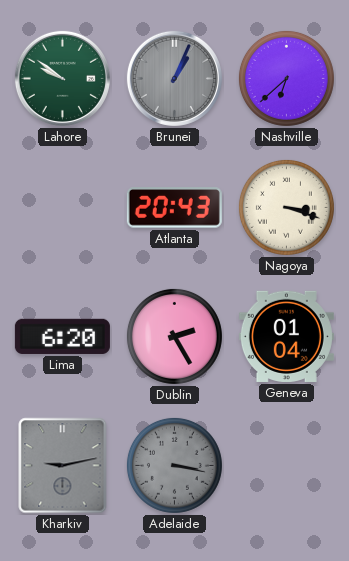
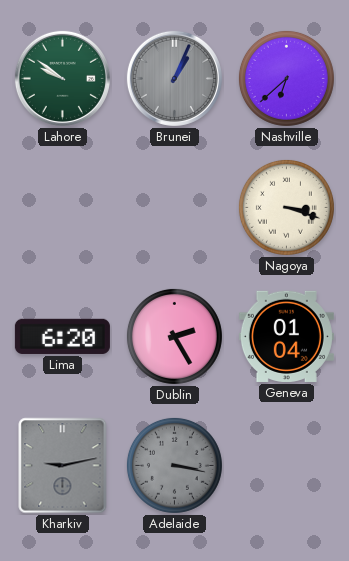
Atlanta: 20:43 -> none (174, 208)
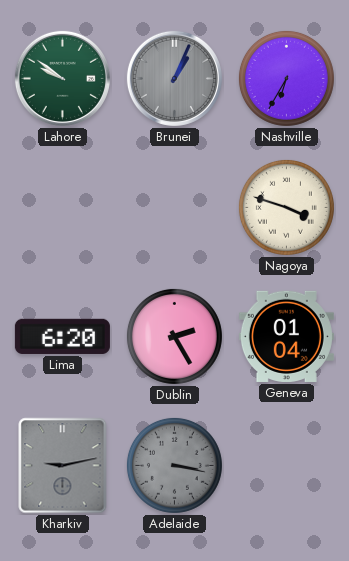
Nashville: 6:38 -> 6:35 (286, 78)
Nagoya: 3:18 -> 3:48 (286, 207)
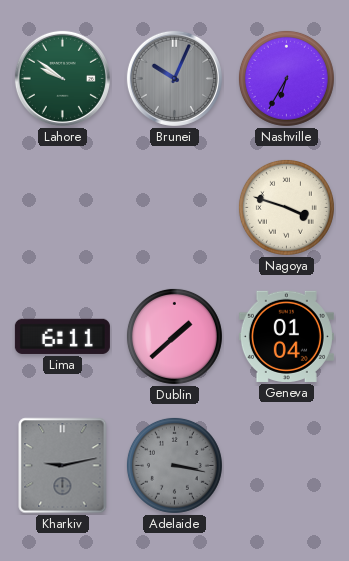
Brunei: 1:04 -> 10:04 (174, 78)
Lima: 6:20 -> 6:11 (62, 336)
Dublin: 2:25 -> 1:38 (174, 336)
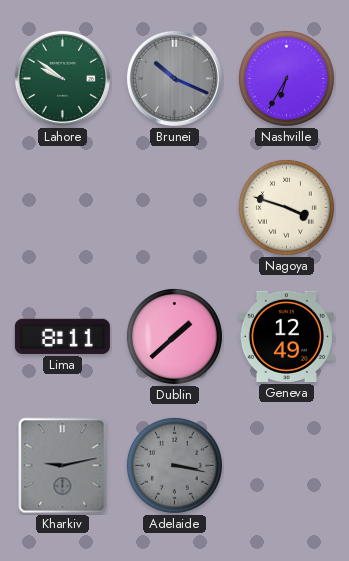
Brunei: 10:04 -> 10:19 (174, 78)
Lima: 6:11 -> 8:11 (62, 336)
Geneva: 01:04 -> 12:49 (286, 336)
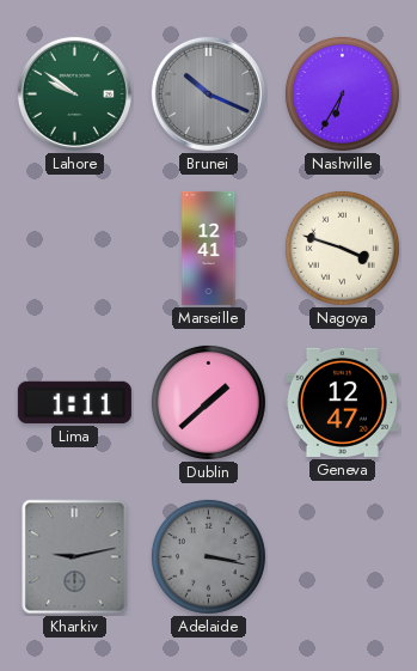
Marseille: none -> 12:41 (209, 248)
Lima: 8:11 -> 1:11 (74, 402)
Geneva: 12:49 -> 12:47 (342, 402)
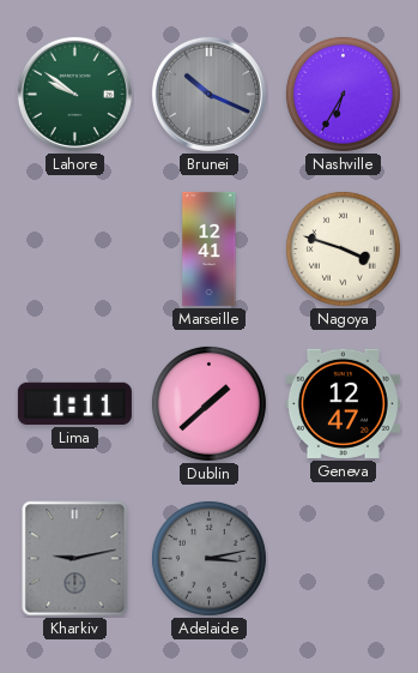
Adelaide: 3:17 -> 3:13 (208, 558)
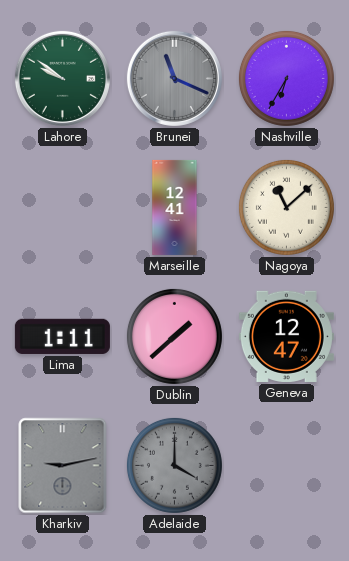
Brunei: 10:19 -> 11:19 (174, 78)
Nagoya: 3:48 -> 11:08 (286, 207)
Adelaide: 3:13 -> 4:00 (174, 465)
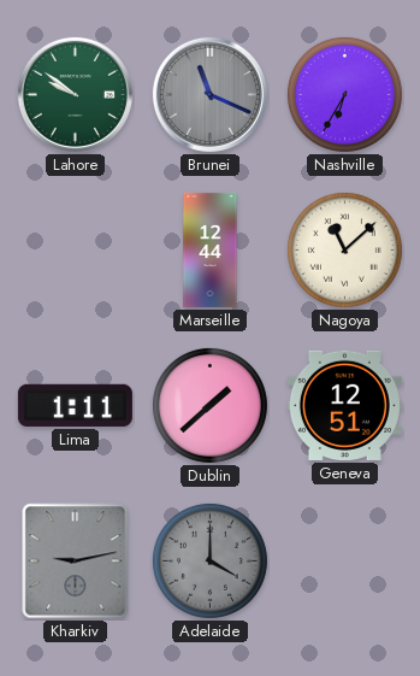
Marseille: 12:41 -> 12:44 (211, 249)
Geneva: 12:47 -> 12:51 (344, 405)
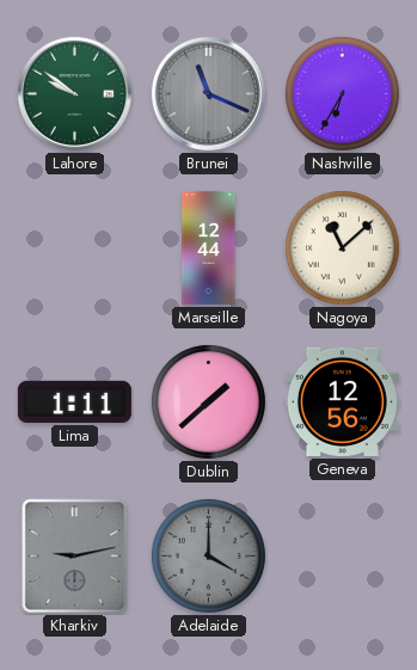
Geneva: 12:51 -> 12:56 (342, 401)
